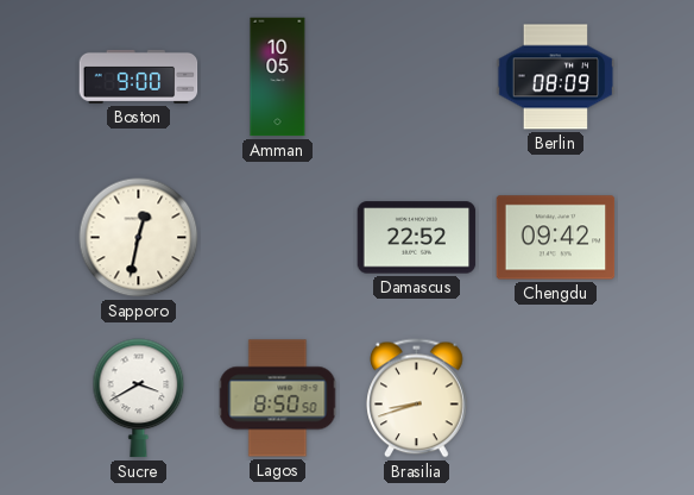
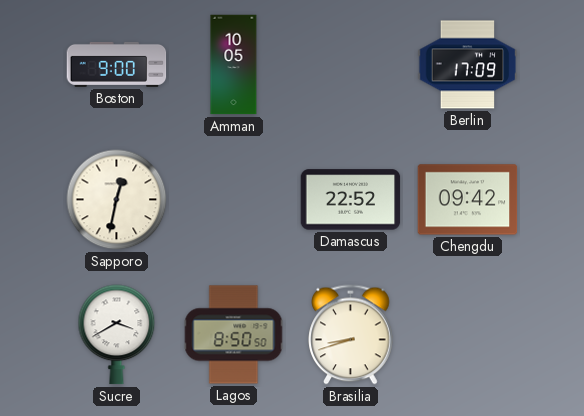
Berlin: 08:09 -> 17:09 (468, 65)
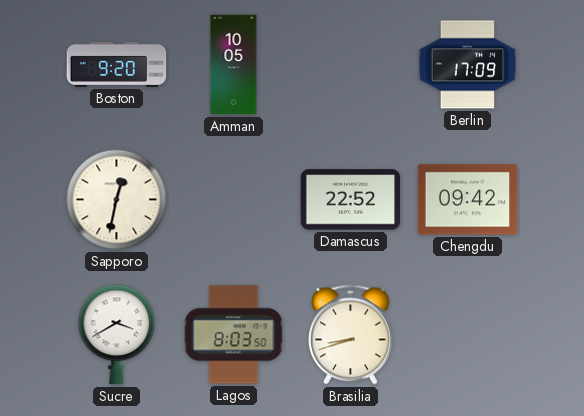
Boston: 9:00 -> 9:20 (117, 64)
Lagos: 8:50 -> 8:03 (234, 335)
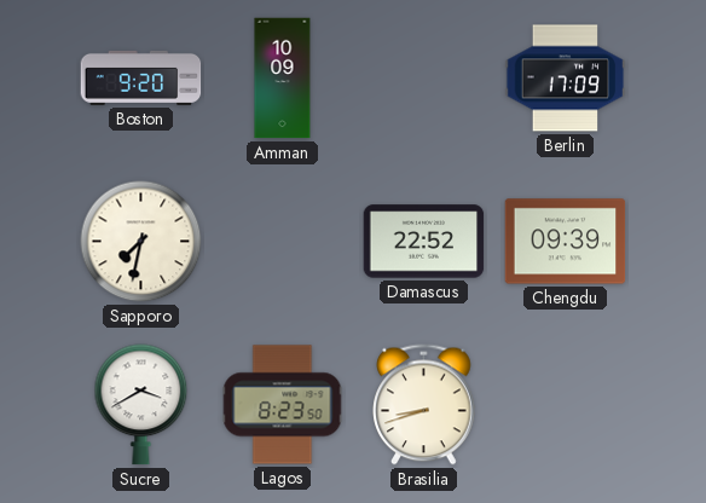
Amman: 10:05 -> 10:09 (283, 79)
Sapporo: 12:32 -> 7:32 (141, 242)
Chengdu: 09:42 -> 09:39 (566, 242)
Lagos: 8:03 -> 8:23 (283, 405)
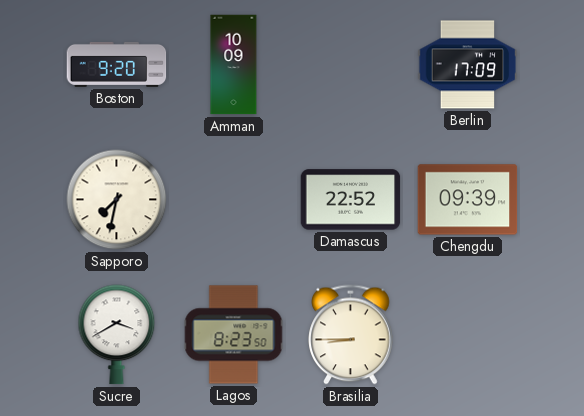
Brasilia: 8:42 -> 8:45 (351, 335)
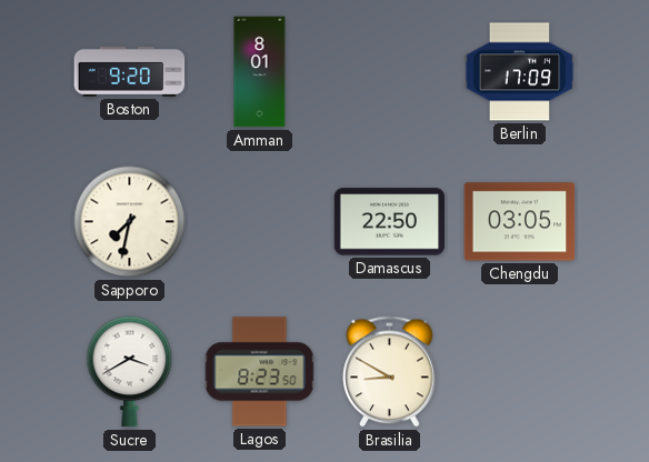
Amman: 10:09 -> 8:01 (260, 72)
Damascus: 22:52 -> 22:50 (390, 222)
Chengdu: 09:39 -> 03:05 (520, 222)
Brasilia: 8:45 -> 8:50 (390, 372)
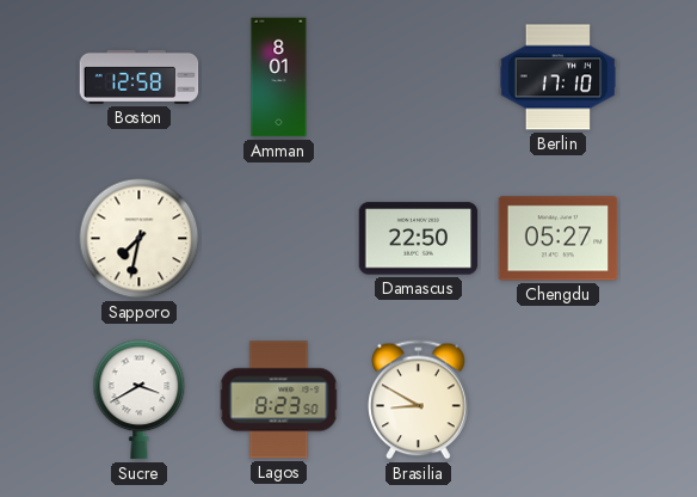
Boston: 9:20 -> 12:58 (140, 76)
Berlin: 17:09 -> 17:10 (559, 78)
Chengdu: 03:05 -> 05:27 (559, 239)
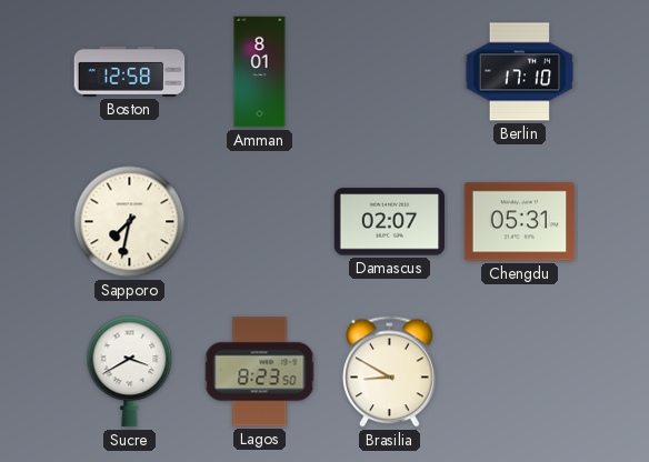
Damascus: 22:50 -> 02:07 (390, 222)
Chengdu: 05:27 -> 05:31 (520, 222)
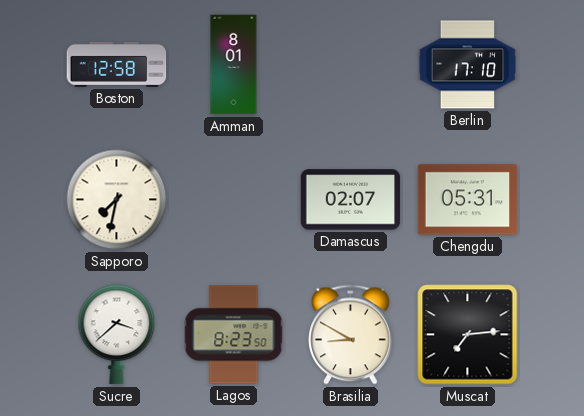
Sucre: 3:40 -> 3:38 (117, 335)
Muscat: none -> 7:14 (468, 335)
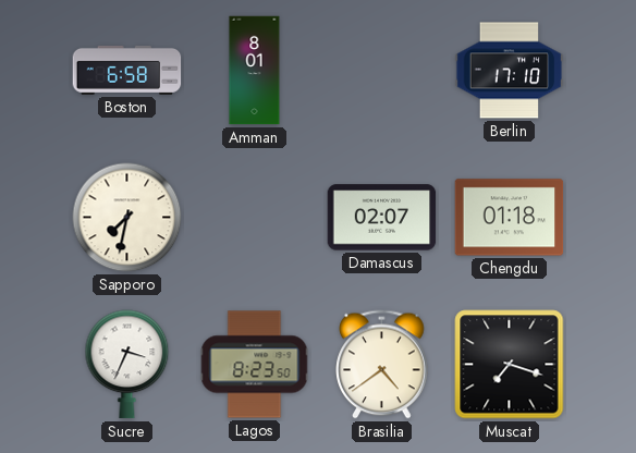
Boston: 12:58 -> 6:58 (127, 70)
Chengdu: 05:31 -> 01:18 (510, 218)
Sucre: 3:38 -> 3:34 (127, 365)
Brasilia: 8:50 -> 4:39 (382, 365)
Muscat: 7:14 -> 7:18 (510, 365)
